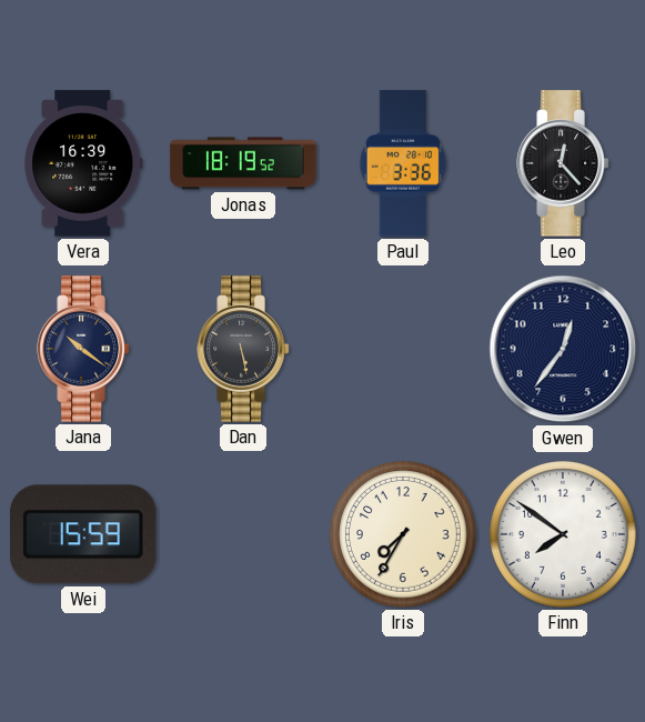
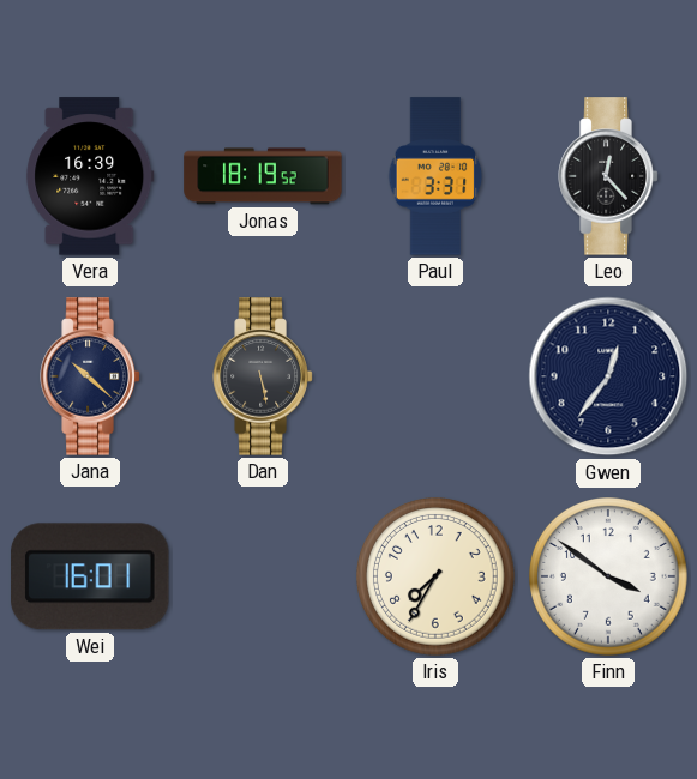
Paul: 3:36 -> 3:31 (435, 176)
Jana: 10:21 -> 10:22 (90, 376)
Wei: 15:59 -> 16:01 (91, 576)
Finn: 7:51 -> 3:51 (609, 578)
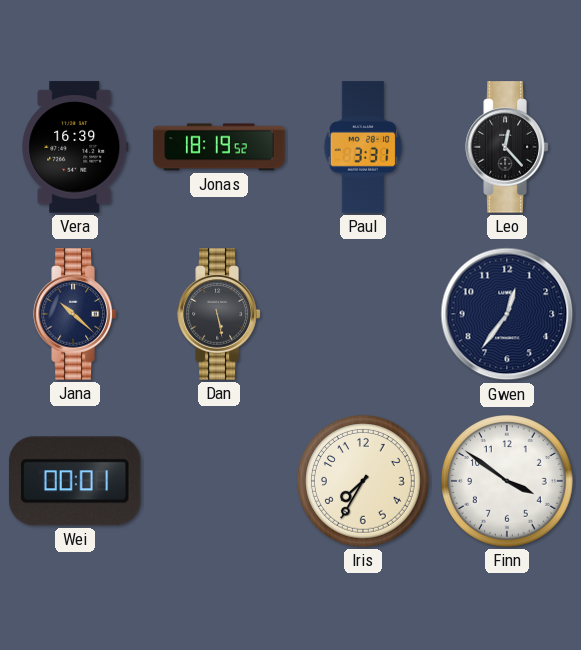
Wei: 16:01 -> 00:01 (76, 481)
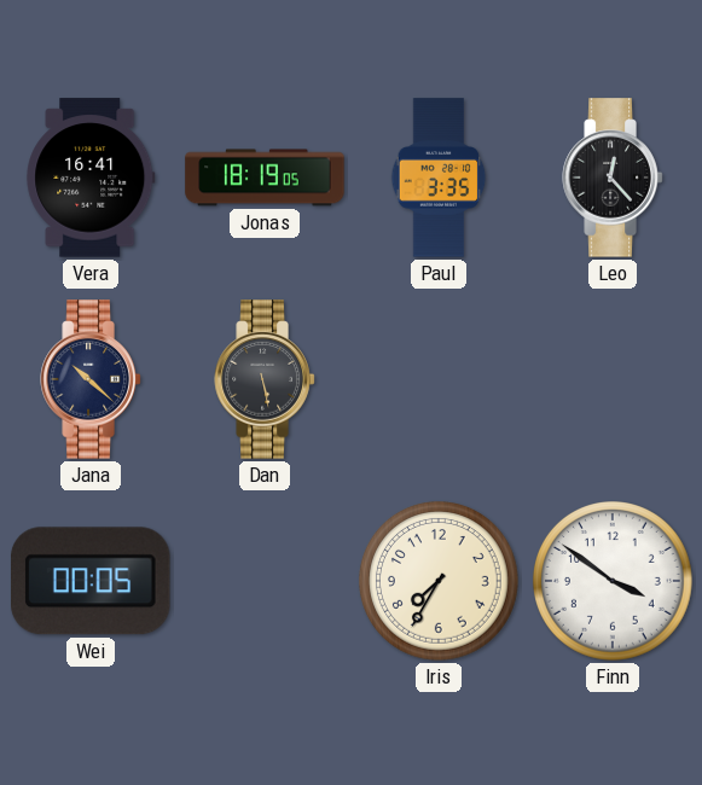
Vera: 16:39 -> 16:41 (91, 178)
Jonas: 18:19:52 -> 18:19:05 (265, 178)
Paul: 3:31 -> 3:35 (439, 178)
Gwen: 12:36 -> none (507, 314)
Wei: 00:01 -> 00:05 (92, 581)
